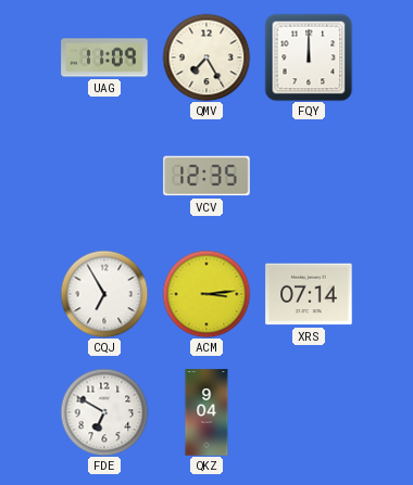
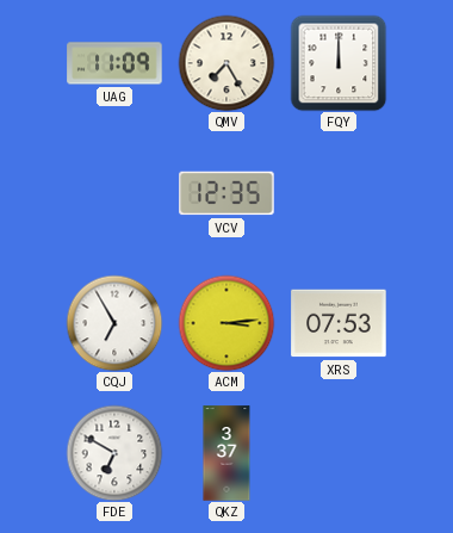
XRS: 07:14 -> 07:53 (339, 323)
QKZ: 9:04 -> 3:37 (226, 453)
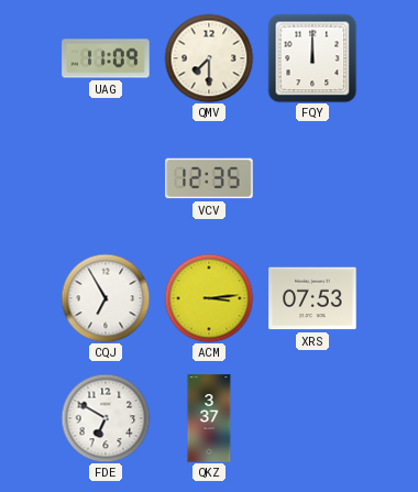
QMV: 7:25 -> 7:30 (209, 58)
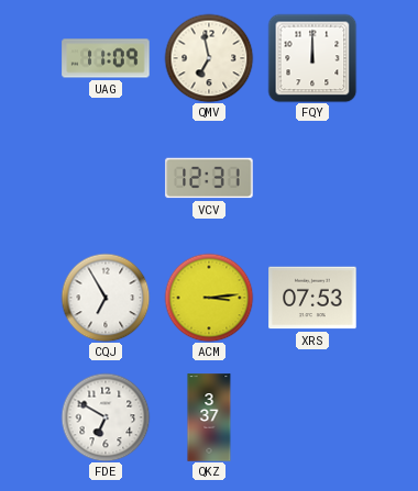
QMV: 7:30 -> 6:58 (209, 58)
VCV: 12:35 -> 12:31 (209, 178)
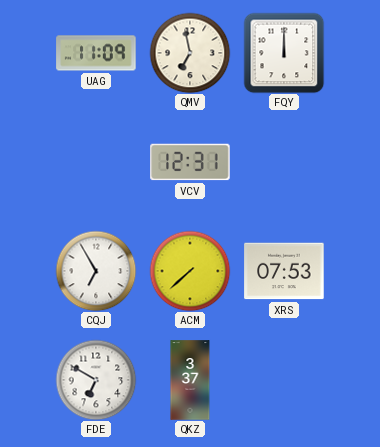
ACM: 3:14 -> 7:38 (190, 271)
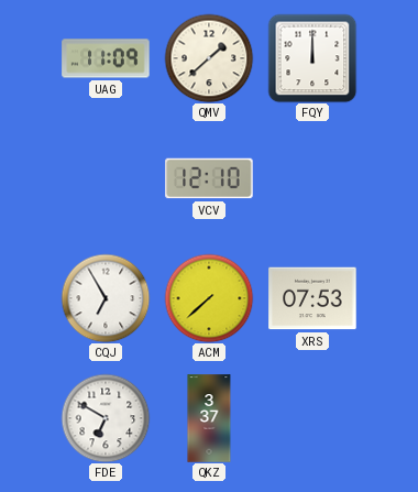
QMV: 6:58 -> 1:38 (209, 58)
VCV: 12:31 -> 12:10 (209, 178)
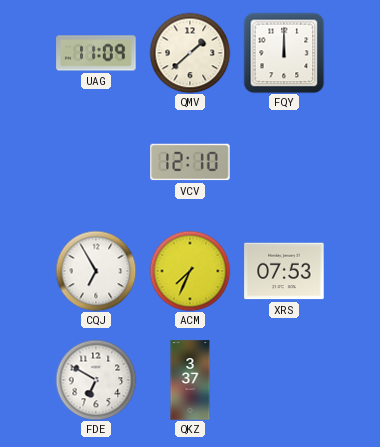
ACM: 7:38 -> 7:34 (190, 271)
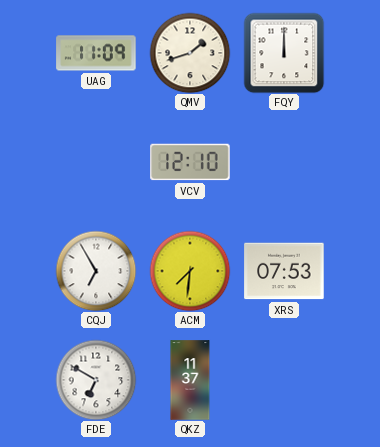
QMV: 1:38 -> 1:42 (190, 53)
ACM: 7:34 -> 7:31 (190, 271)
QKZ: 3:37 -> 11:37 (190, 380)
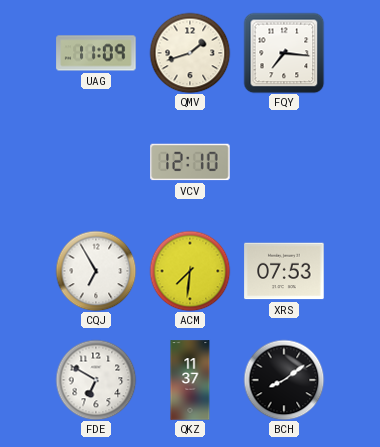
FQY: 12:00 -> 7:16 (284, 53)
BCH: none -> 8:09 (284, 380)
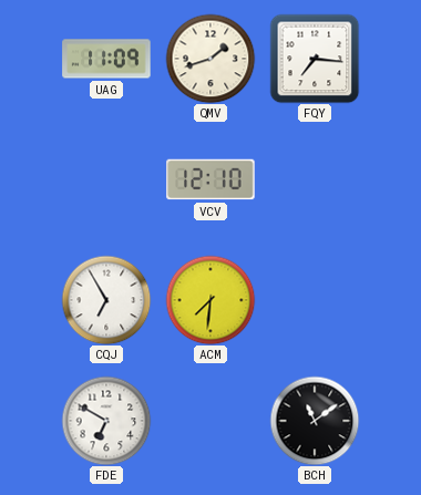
XRS: 07:53 -> none (284, 271)
QKZ: 11:37 -> none (190, 380)
BCH: 8:09 -> 11:09 (315, 421)
